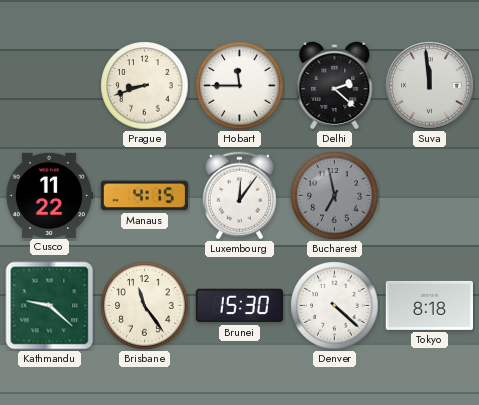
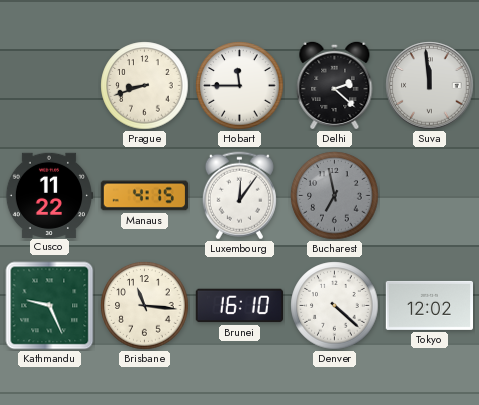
Kathmandu: 9:22 -> 9:26 (50, 306)
Brisbane: 11:24 -> 11:16 (145, 306)
Brunei: 15:30 -> 16:10 (239, 306)
Tokyo: 8:18 -> 12:02 (429, 305)
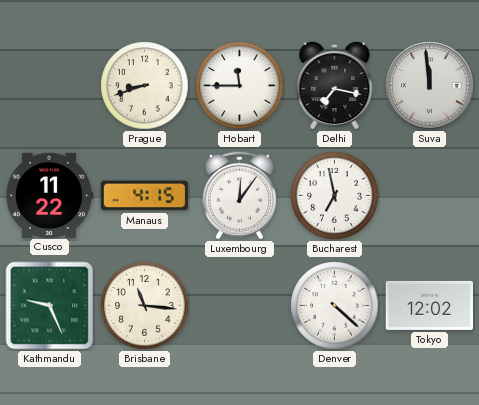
Delhi: 2:22 -> 7:17 (335, 85)
Bucharest dial: grey -> white (335, 196)
Brunei: 16:10 -> none (239, 306)
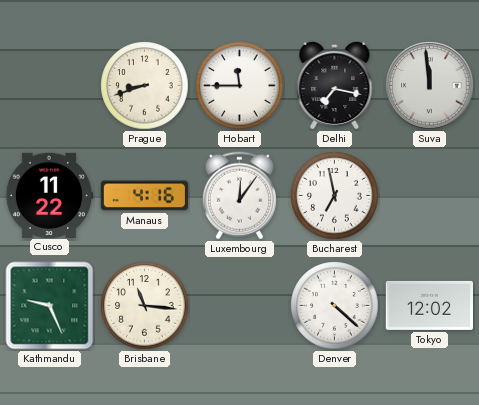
Manaus: 4:15 -> 4:16 (144, 196)
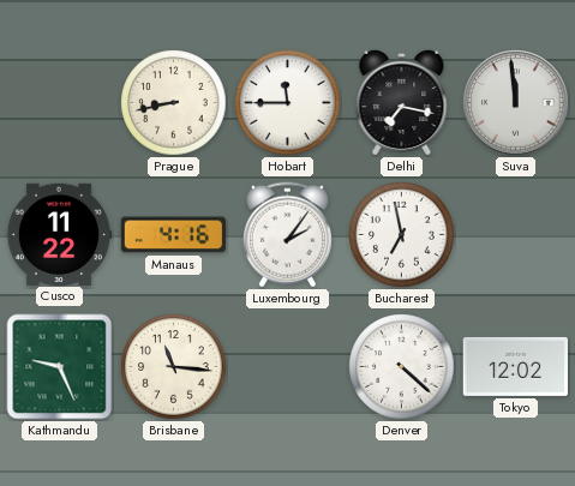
Prague: 8:42 -> 8:43 (174, 103)
Luxembourg: 12:06 -> 2:06 (287, 235)
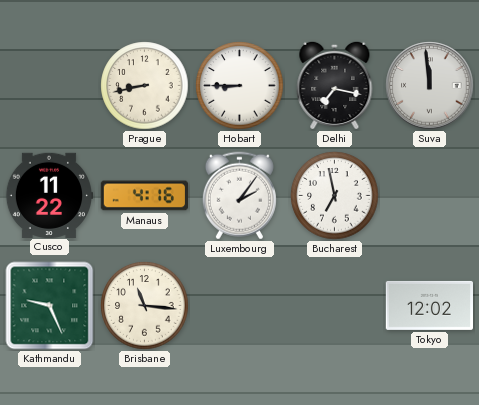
Hobart: 11:45 -> 8:45 (240, 86)
Denver: 4:22 -> none (402, 367)
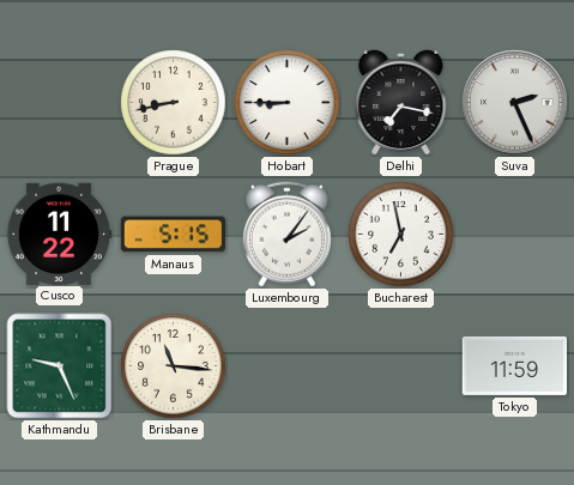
Suva: 11:59 -> 2:26 (515, 103)
Manaus: 4:16 -> 5:15 (173, 235)
Tokyo: 12:02 -> 11:59 (514, 365)
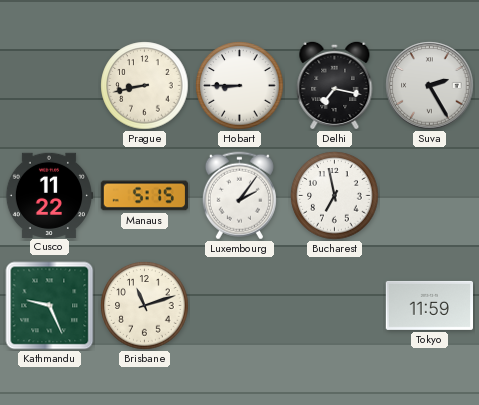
Suva: 2:26 -> 2:25 (430, 86)
Brisbane: 11:16 -> 11:12 (145, 306)
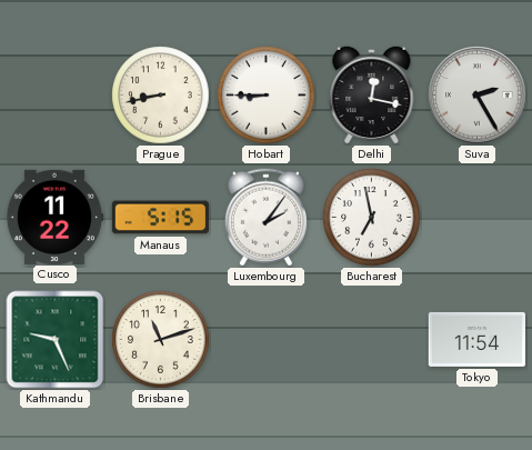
Delhi: 7:17 -> 12:17 (372, 94)
Tokyo: 11:59 -> 11:54 (476, 339)
